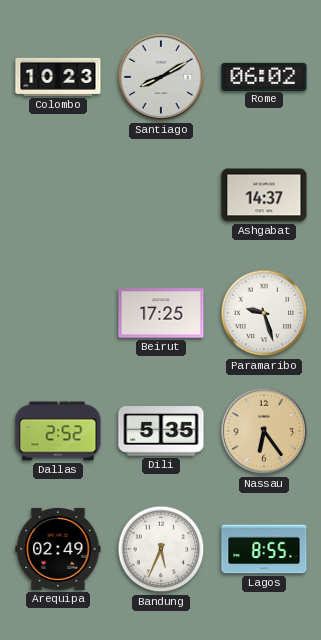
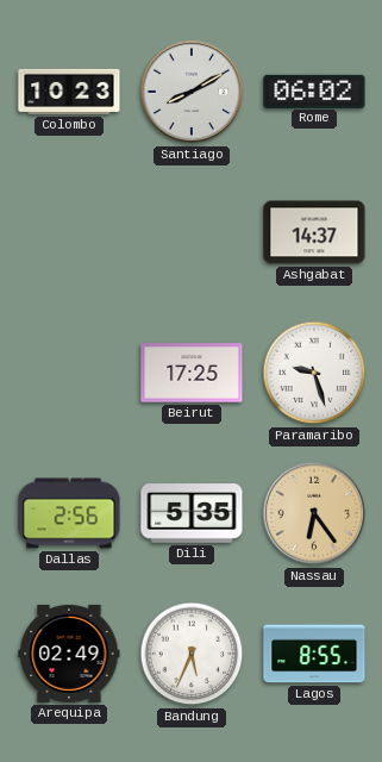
Dallas: 2:52 -> 2:56 (69, 513)
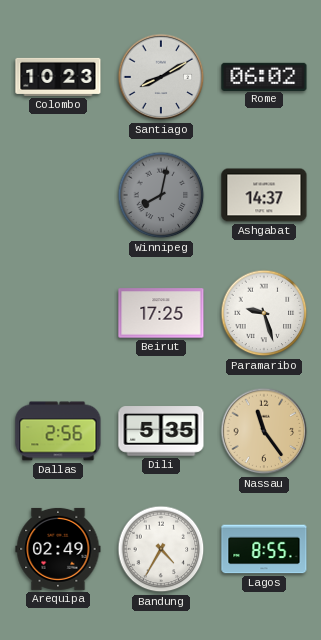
Winnipeg: none -> 8:02 (161, 195)
Nassau: 6:24 -> 11:24 (264, 431)
Bandung: 5:34 -> 4:35 (161, 549)
